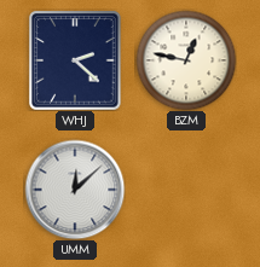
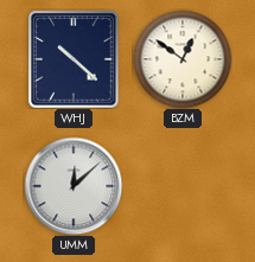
WHJ: 2:22 -> 10:22 (74, 59)
BZM: 12:47 -> 12:51 (183, 59)
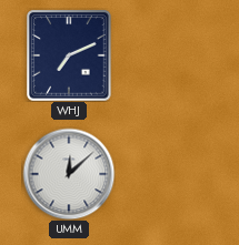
WHJ: 10:22 -> 7:11 (69, 55)
BZM: 12:51 -> none (183, 59)
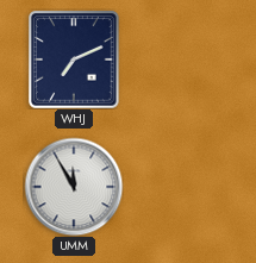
UMM: 12:08 -> 11:55 (74, 187)
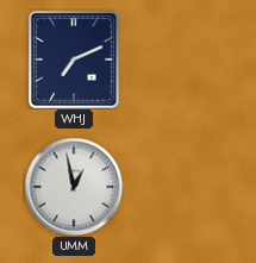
UMM: 11:55 -> 12:58 (74, 187)
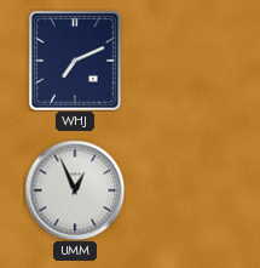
UMM: 12:58 -> 12:56 (75, 190)
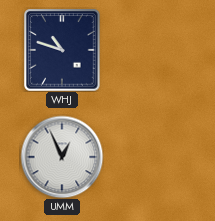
WHJ: 7:11 -> 10:48 (62, 50)
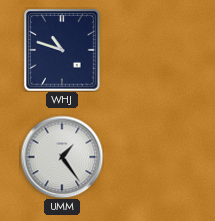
UMM: 12:56 -> 1:24 (62, 157)
